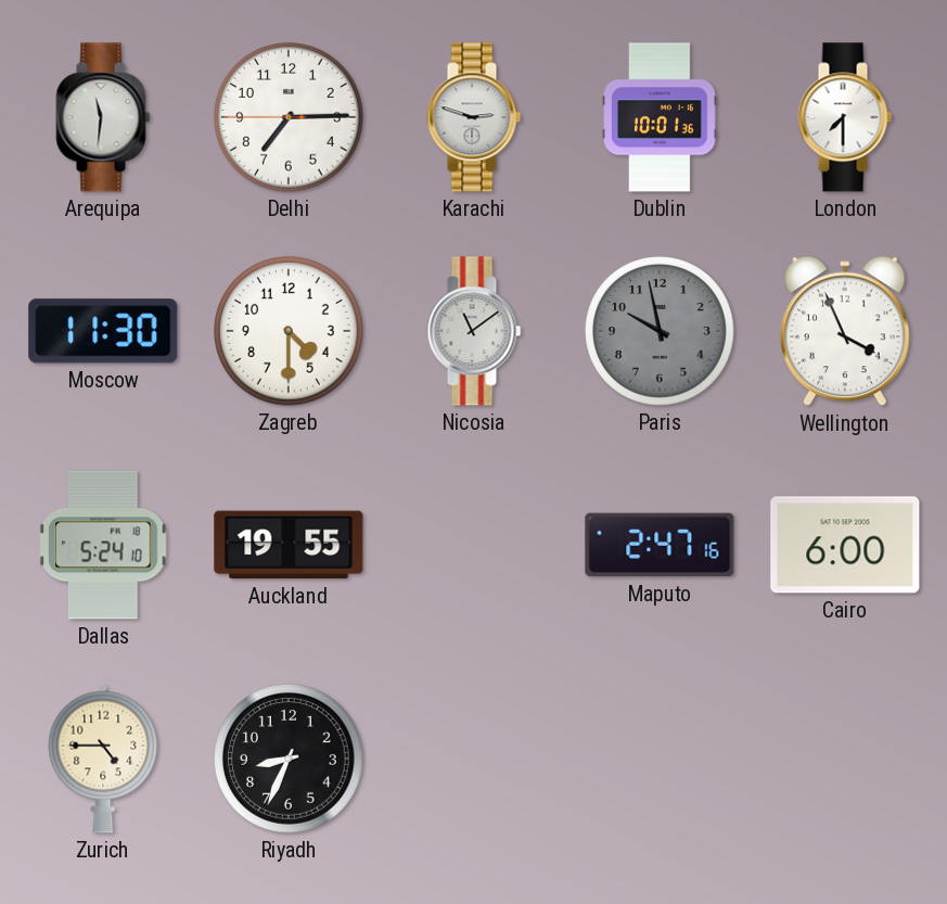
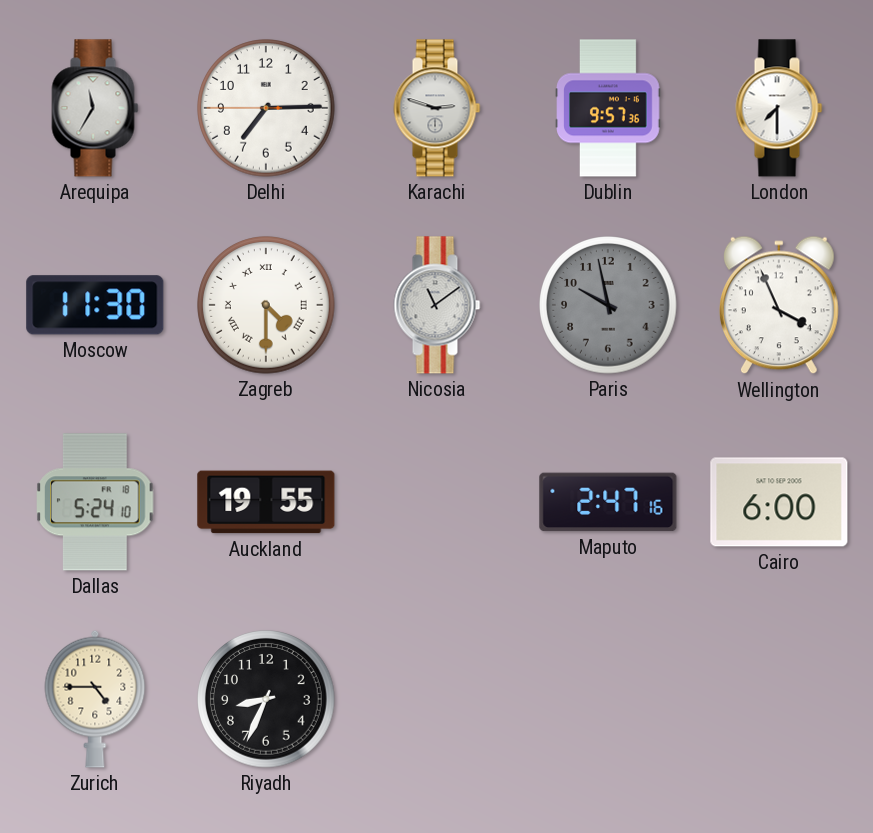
Arequipa: 11:31 -> 11:35 (95, 108)
Dublin: 10:01 -> 9:57 (608, 108)
Zagreb numerals: Arabic -> Roman (266, 305)
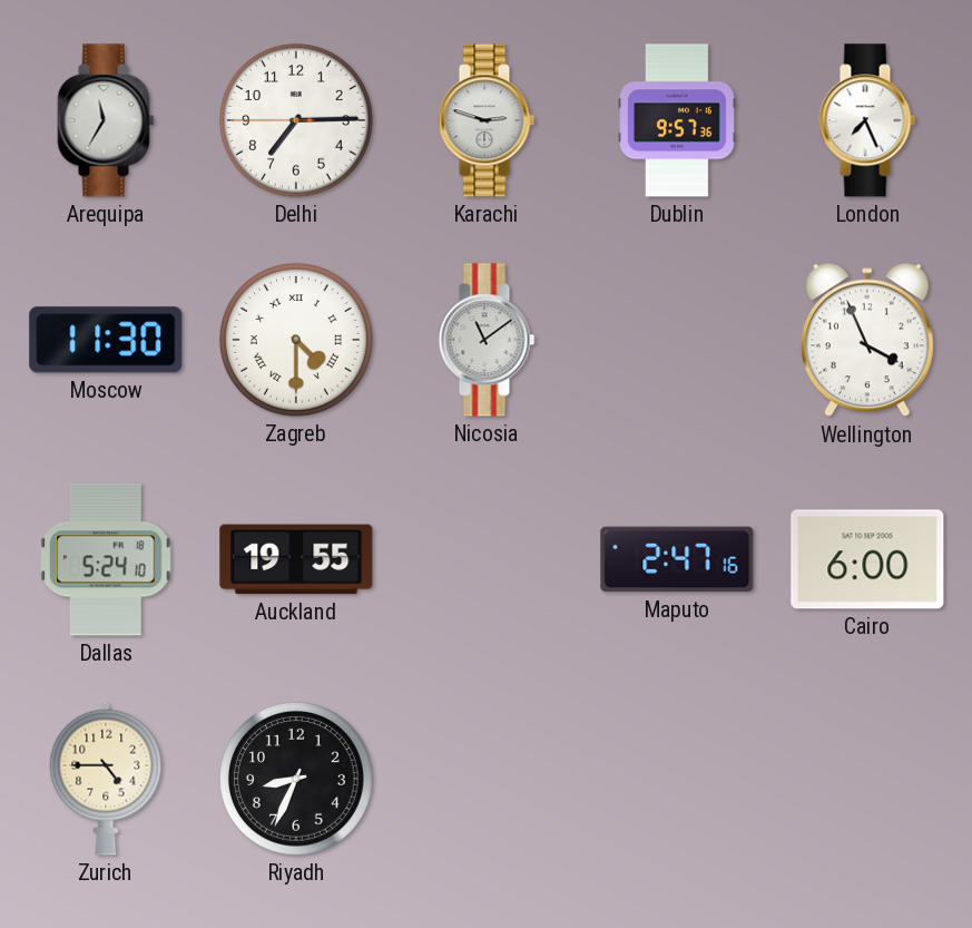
London: 7:30 -> 7:26 (867, 120)
Paris: 9:58 -> none (608, 305)
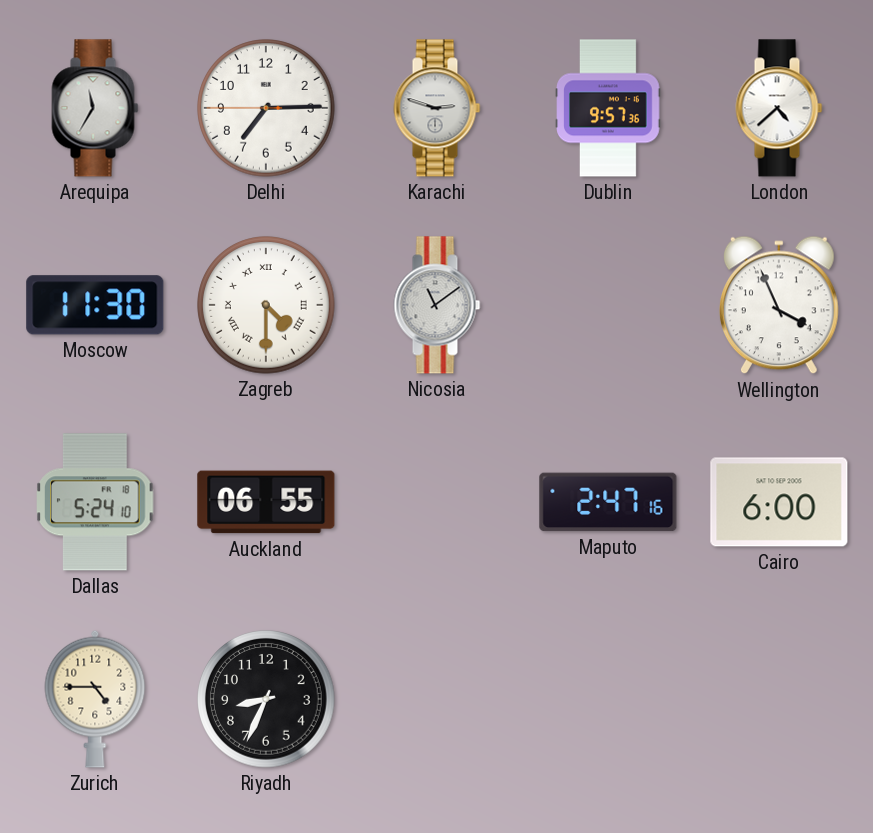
London: 7:26 -> 4:38 (779, 108)
Auckland: 19:55 -> 06:55 (266, 502)
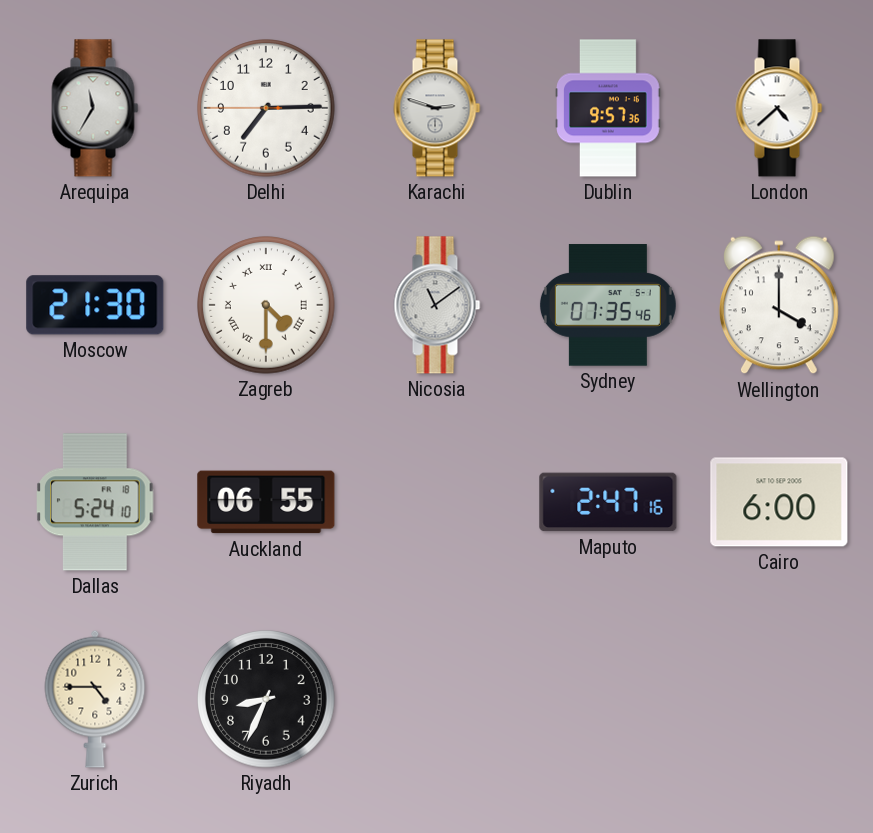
Moscow: 11:30 -> 21:30 (95, 305)
Sydney: none -> 07:35 (608, 305)
Wellington: 3:56 -> 4:00 (779, 305)
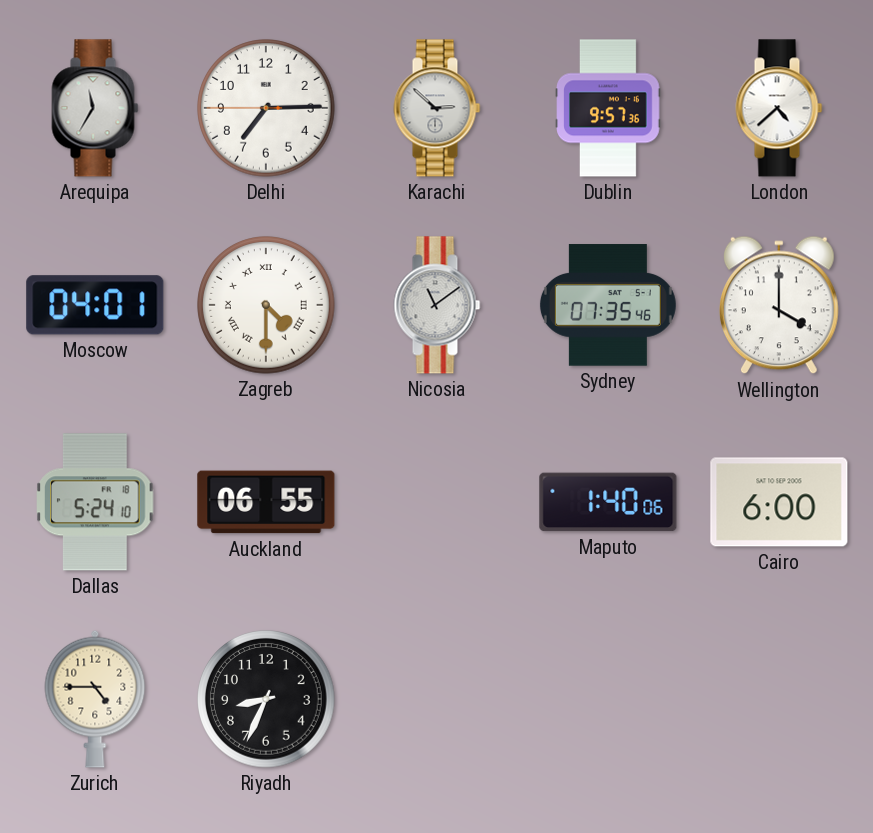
Karachi: 2:48 -> 2:52 (437, 108)
Moscow: 21:30 -> 04:01 (95, 305)
Maputo: 2:47 -> 1:40 (608, 502)
